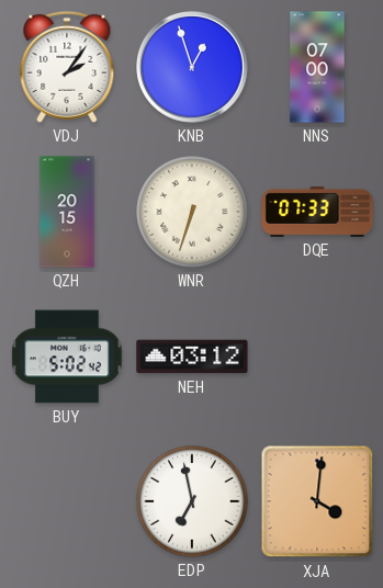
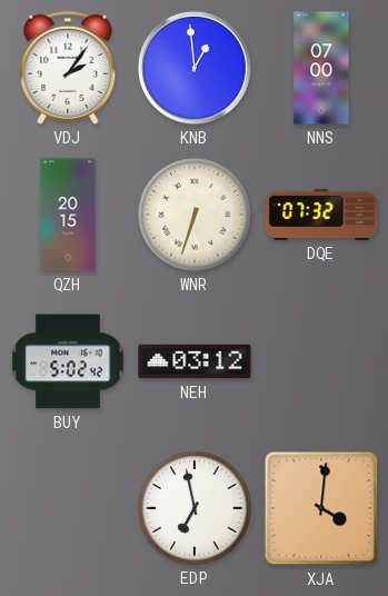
KNB: 12:57 -> 12:59 (196, 69)
DQE: 07:33 -> 07:32 (321, 215)
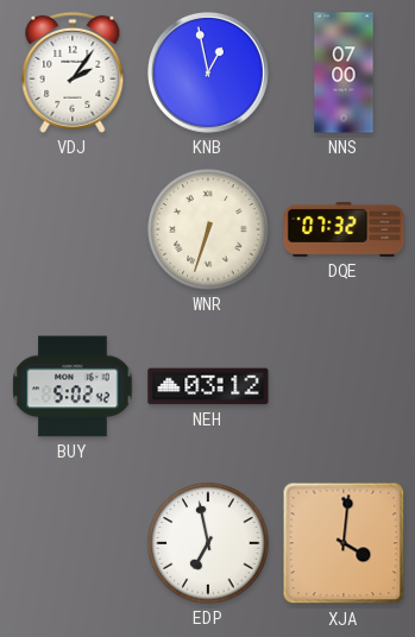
KNB: 12:59 -> 12:58 (209, 74)
QZH: 20:15 -> none (68, 215)
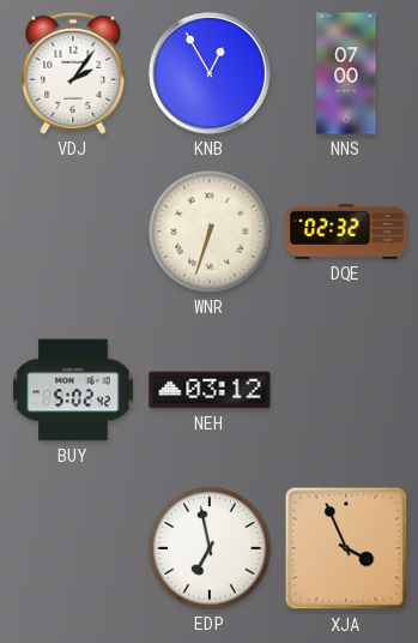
KNB: 12:58 -> 12:55 (211, 74)
DQE: 07:32 -> 02:32 (346, 232)
XJA: 4:01 -> 3:56 (346, 548)
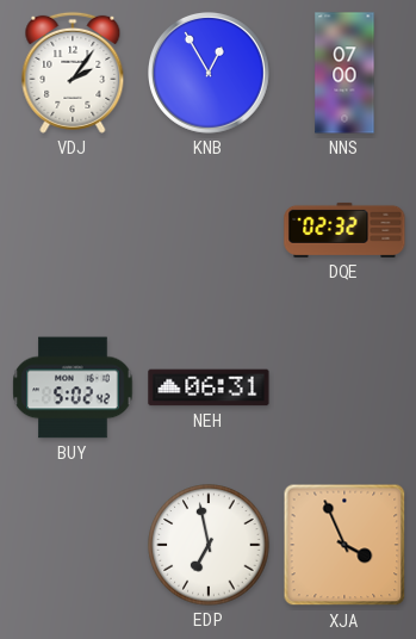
WNR: 6:33 -> none (210, 232)
NEH: 03:12 -> 06:31 (209, 387)
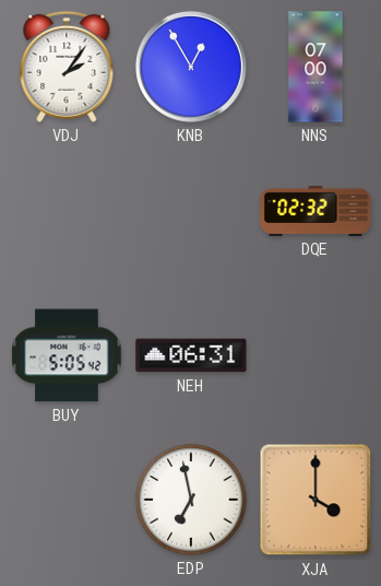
BUY: 5:02 -> 5:05 (67, 355)
XJA: 3:56 -> 4:00 (315, 500)
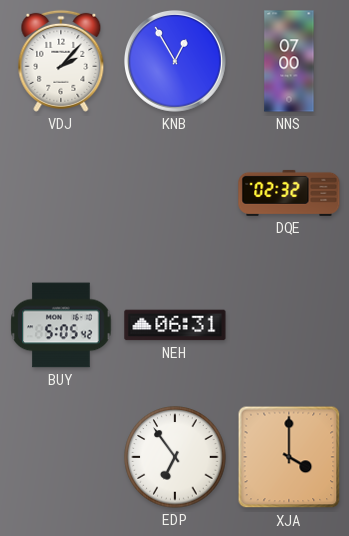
VDJ: 2:06 -> 2:07 (61, 61)
EDP: 6:58 -> 6:54 (175, 457)
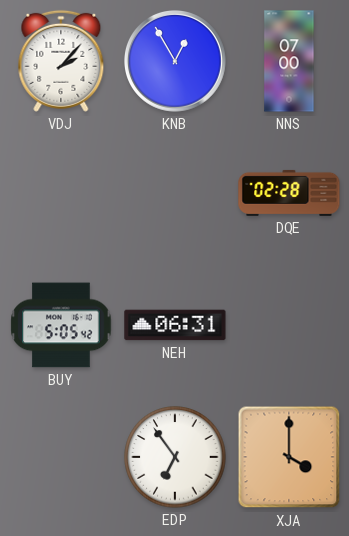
DQE: 02:32 -> 02:28 (289, 193)
